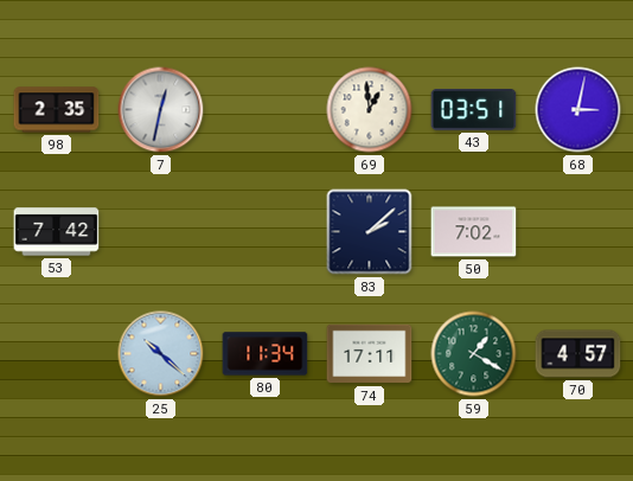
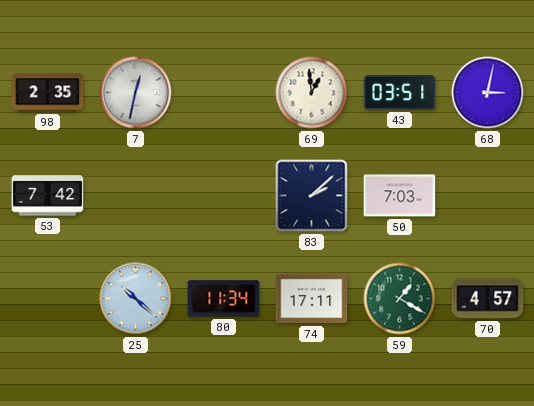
50: 7:02 -> 7:03 (400, 196)
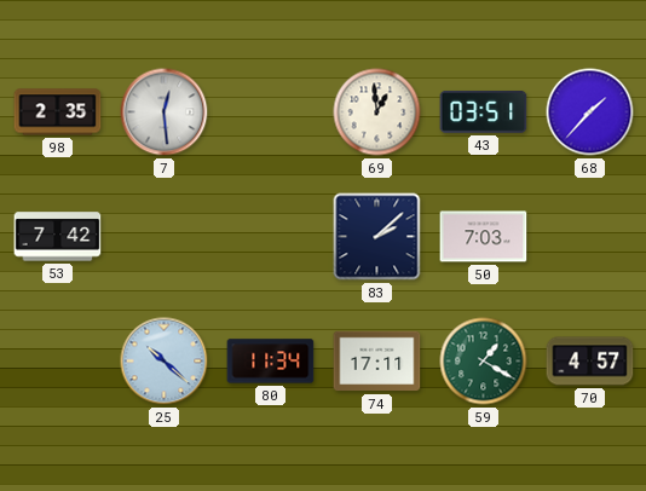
7: 12:32 -> 12:29 (165, 112)
68: 3:02 -> 1:37 (590, 112)
